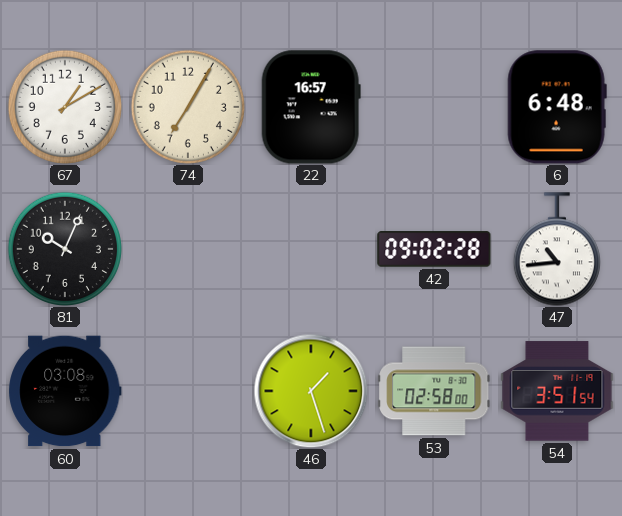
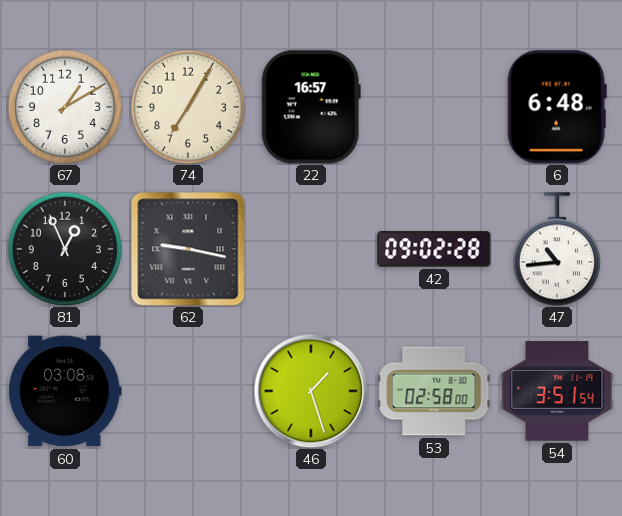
81: 10:04 -> 12:56 (65, 249)
62: none -> 9:17 (188, 249)
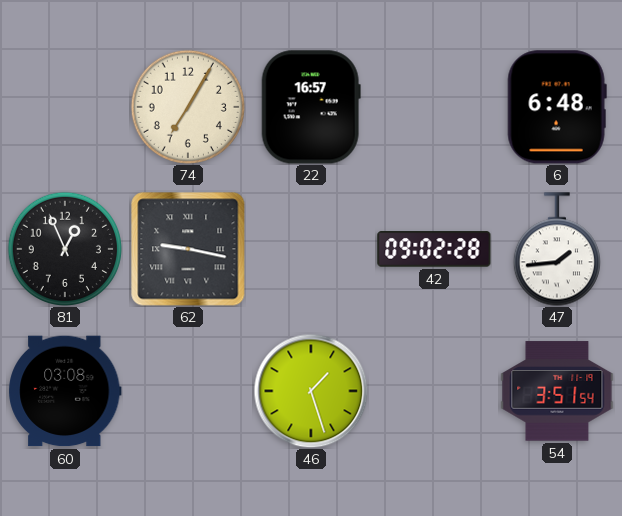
67: 1:10 -> none (65, 107)
47: 10:44 -> 1:44 (557, 249)
53: 02:58 -> none (435, 391)
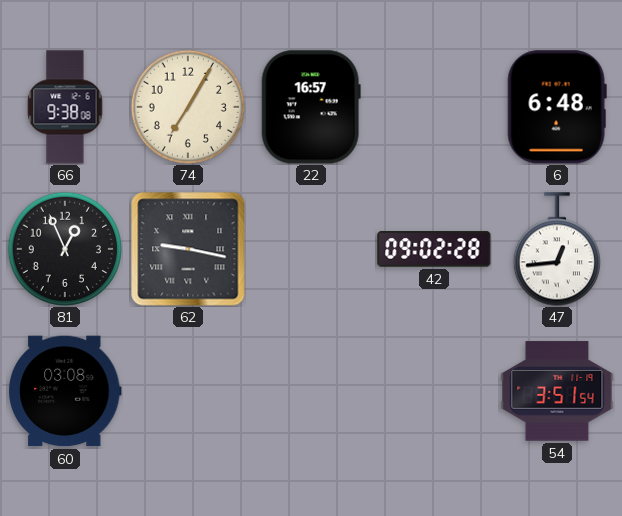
66: none -> 9:38 (65, 107)
47: 1:44 -> 12:44 (557, 249)
46: 1:27 -> none (311, 391)
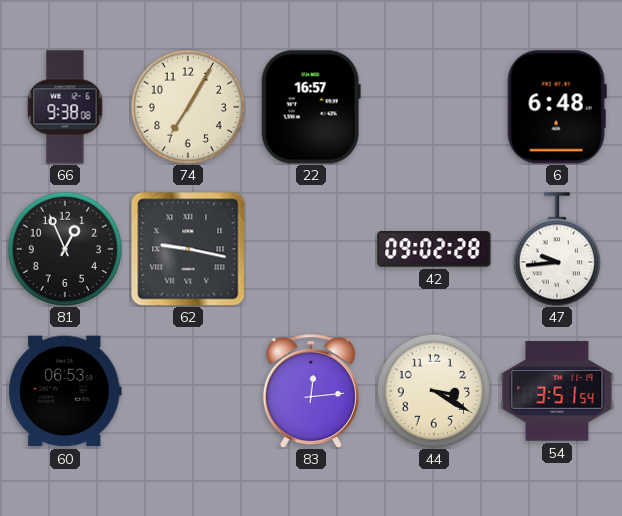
47: 12:44 -> 9:44 (557, 249)
60: 03:08 -> 06:53 (65, 391)
83: none -> 12:14 (311, 392)
44: none -> 3:20 (434, 391)
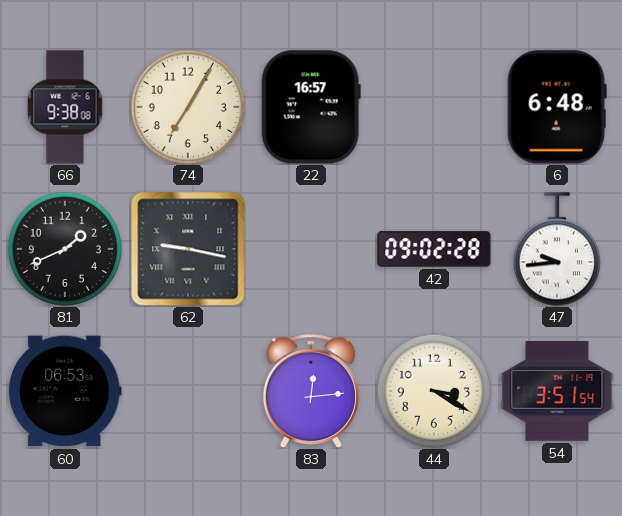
81: 12:56 -> 1:41 (65, 249)
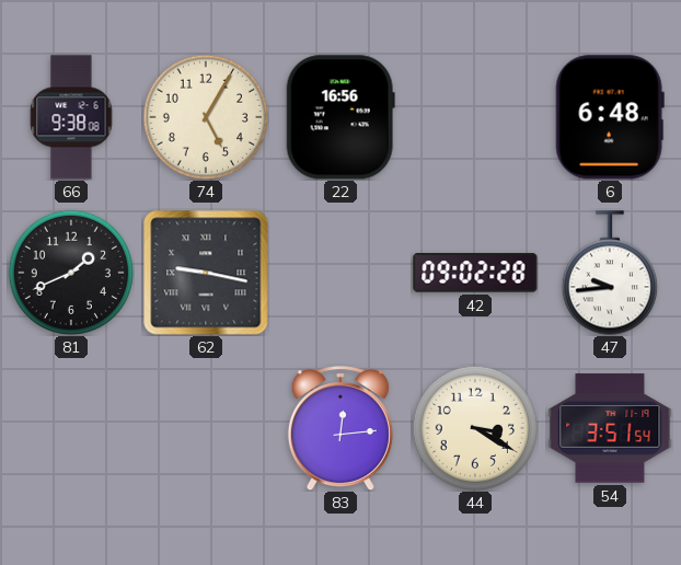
74: 7:05 -> 5:05 (206, 117)
22: 16:57 -> 16:56 (340, 117)
60: 06:53 -> none (65, 391)
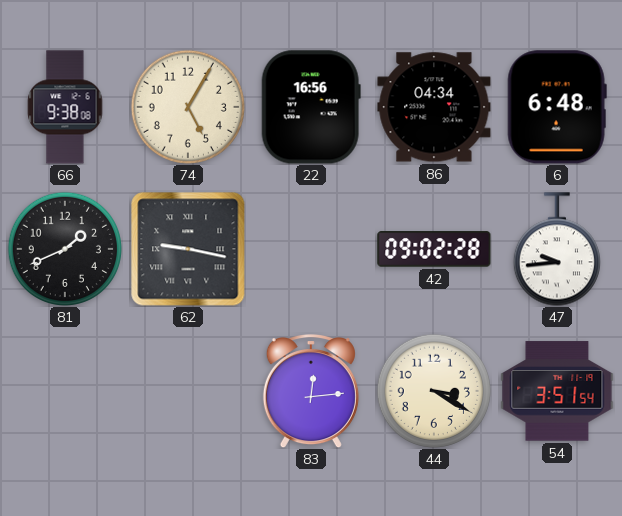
86: none -> 04:34 (434, 107)
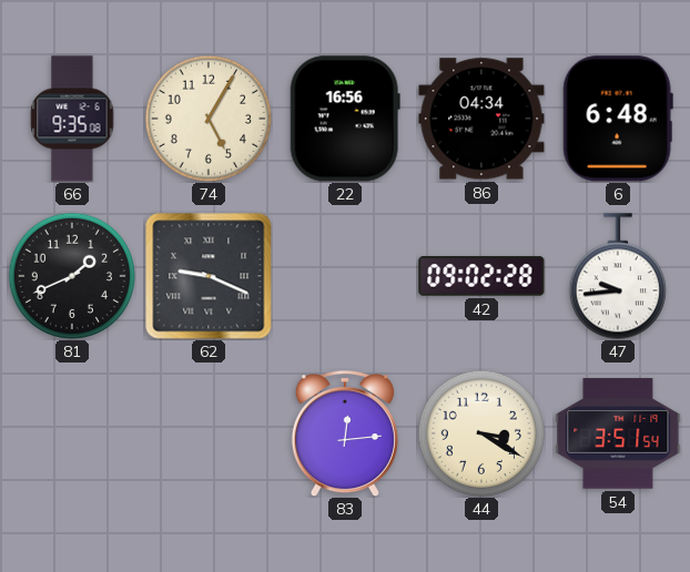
66: 9:38 -> 9:35 (72, 119)
62: 9:17 -> 9:19 (209, 276)
